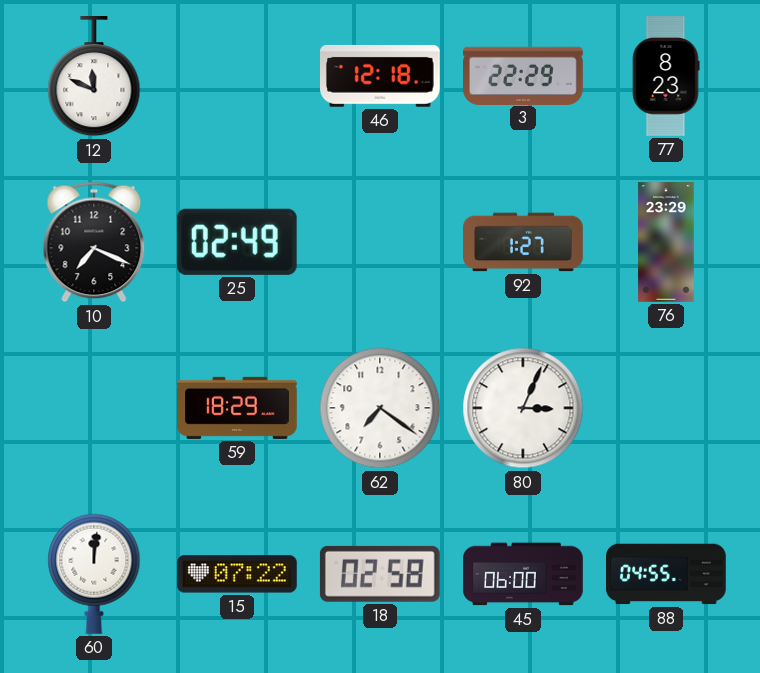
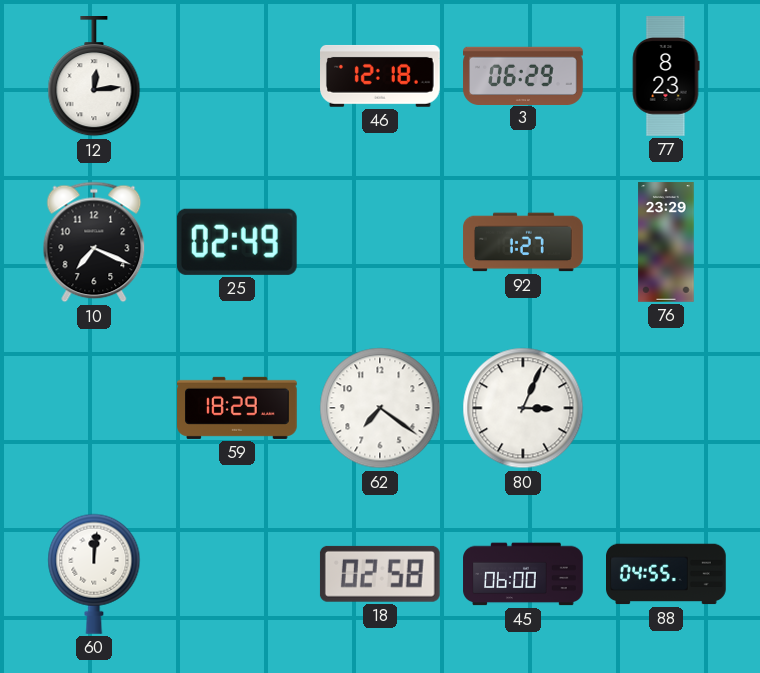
12: 11:49 -> 12:14 (94, 77)
3: 22:29 -> 06:29 (523, 75)
15: 07:22 -> none (238, 574)
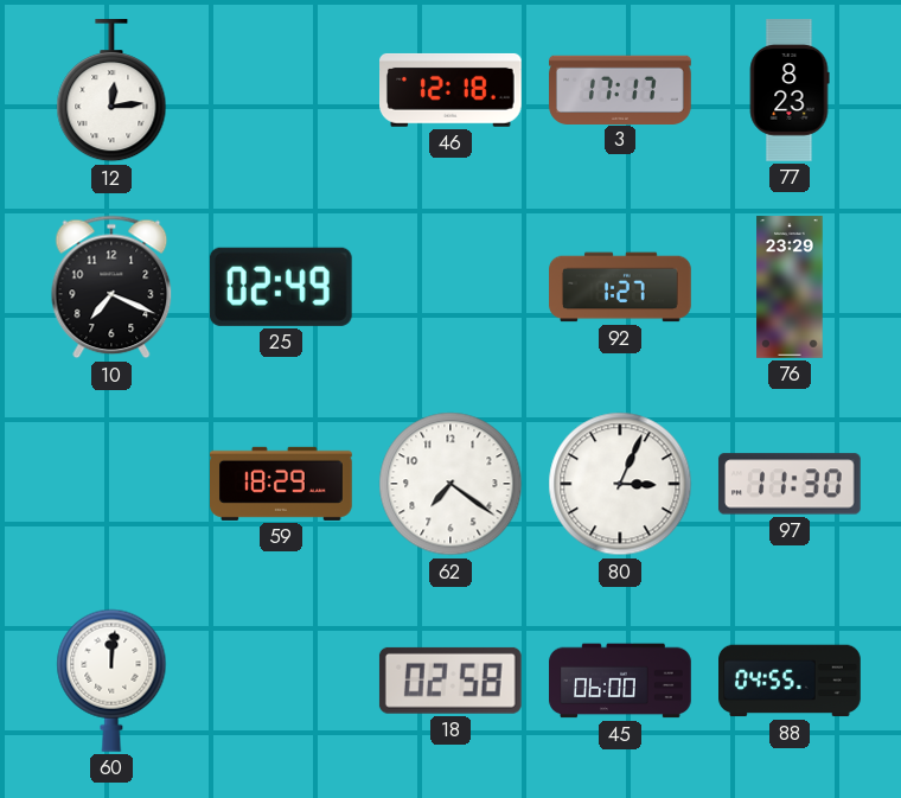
3: 06:29 -> 17:17 (620, 89)
97: none -> 11:30 (790, 484)
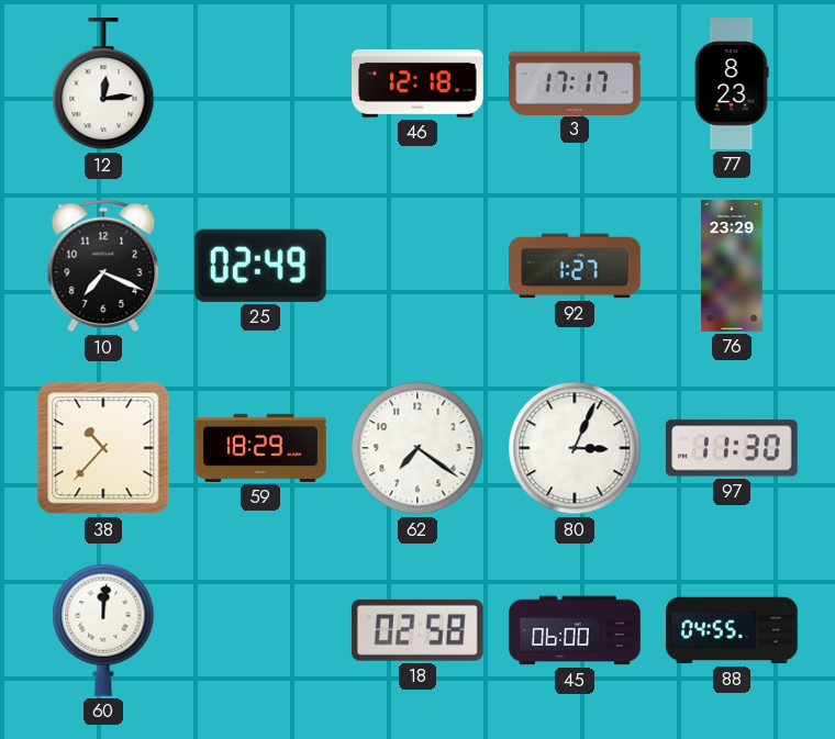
38: none -> 10:37 (103, 448)
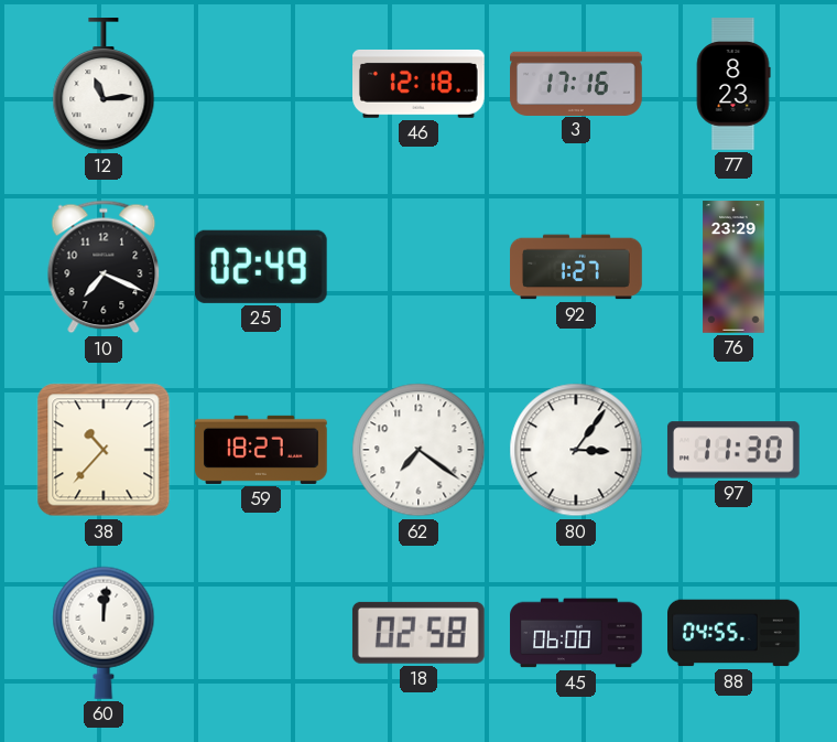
12: 12:14 -> 11:14 (104, 85)
3: 17:17 -> 17:16 (576, 83)
59: 18:29 -> 18:27 (262, 450)
80: 3:04 -> 3:06 (576, 450)
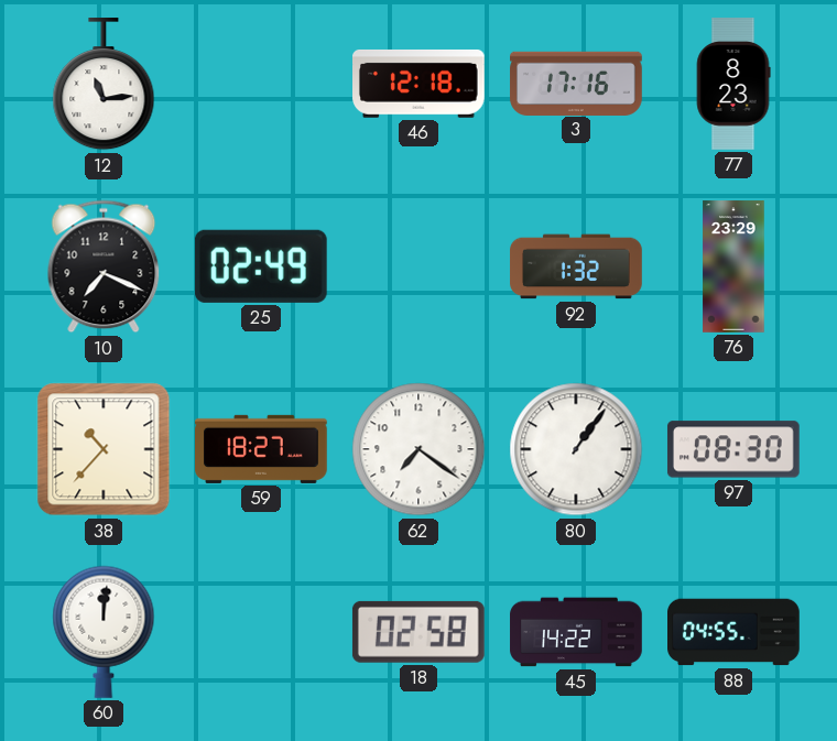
92: 1:27 -> 1:32 (576, 266)
80: 3:06 -> 1:06 (576, 449)
97: 11:30 -> 08:30 (733, 449)
45: 06:00 -> 14:22 (576, 632)
